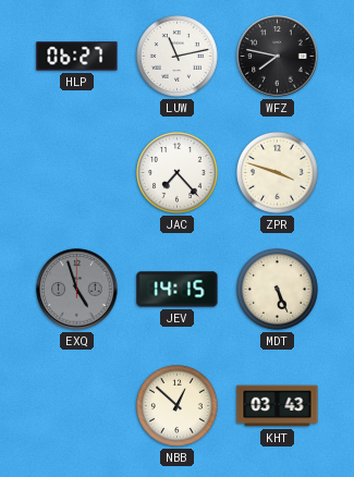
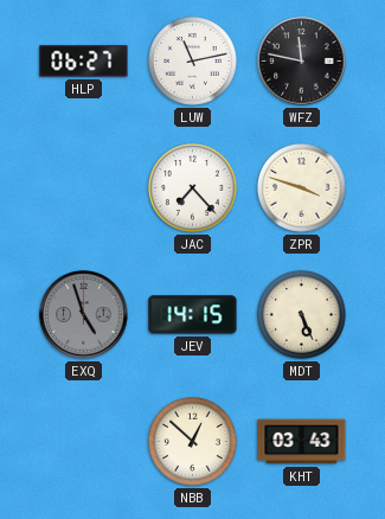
WFZ: 7:47 -> 11:47 (302, 62)
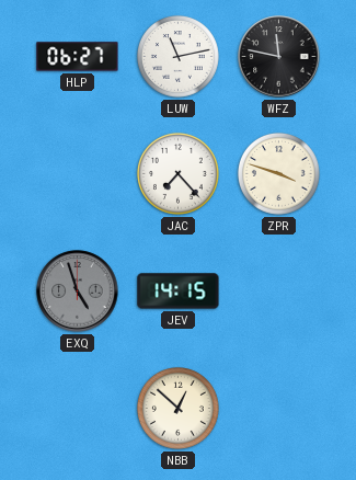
MDT: 5:26 -> none (301, 314)
KHT: 03:43 -> none (302, 442)
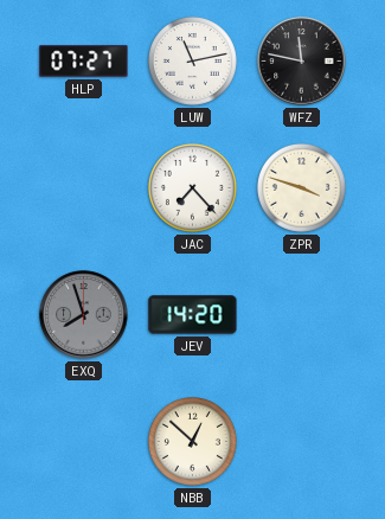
HLP: 06:27 -> 07:27 (84, 62)
EXQ: 4:57 -> 7:57 (84, 315)
JEV: 14:15 -> 14:20 (193, 315)
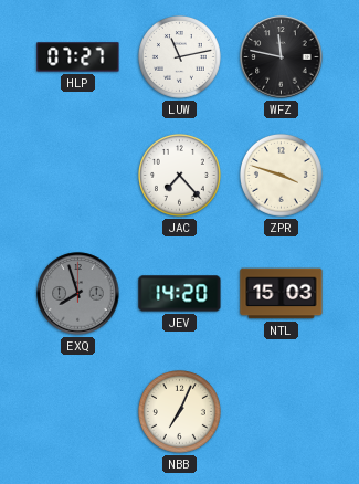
NTL: none -> 15:03 (282, 294)
NBB: 12:52 -> 7:04 (179, 411)
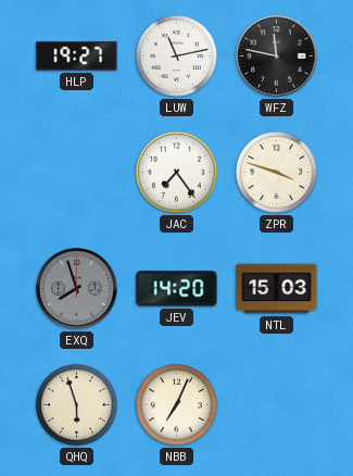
HLP: 07:27 -> 19:27 (77, 57)
JAC: 7:23 -> 7:24 (176, 172)
QHQ: none -> 5:57 (76, 404)
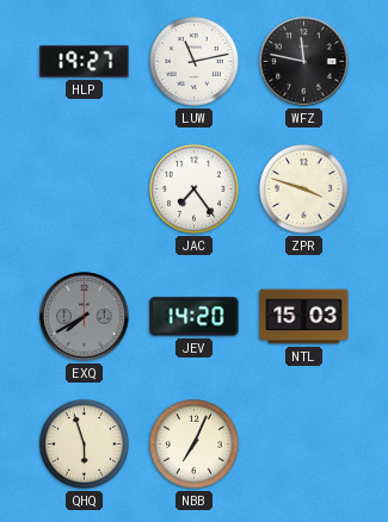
EXQ: 7:57 -> 7:40 (85, 317)
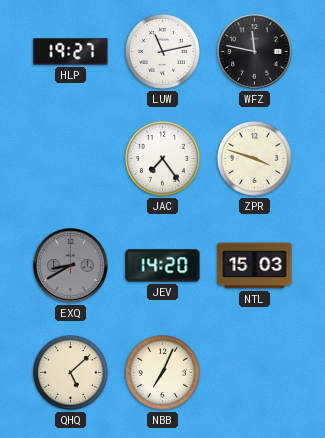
EXQ: 7:40 -> 8:40 (71, 266)
QHQ: 5:57 -> 5:08 (70, 372)
